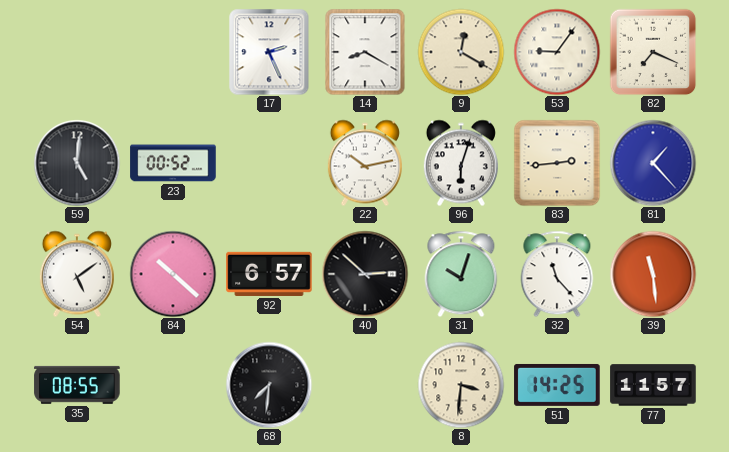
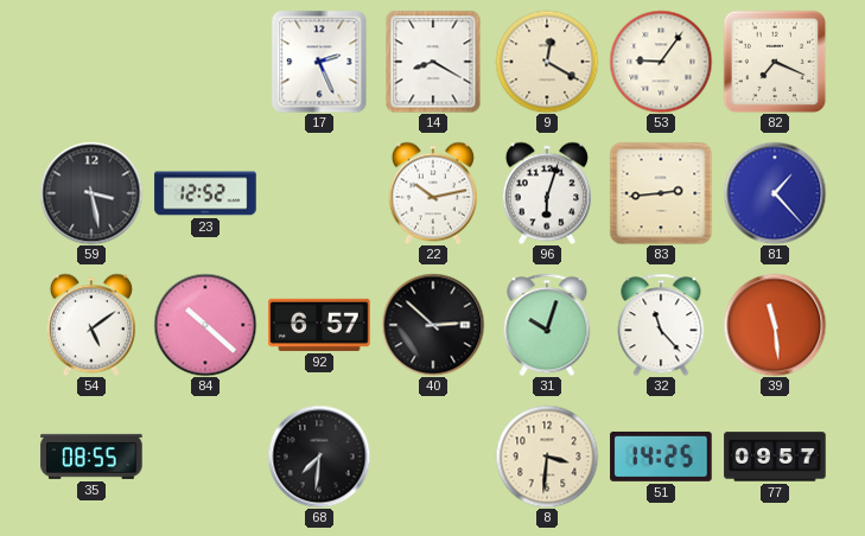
59: 5:01 -> 3:28 (91, 193)
23: 00:52 -> 12:52 (205, 193)
77: 11:57 -> 09:57 (775, 457)
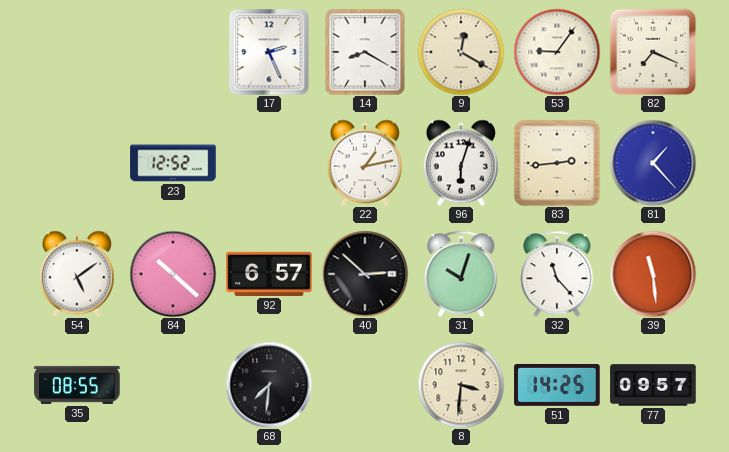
59: 3:28 -> none (91, 193)
22: 10:13 -> 1:13 (365, 163)
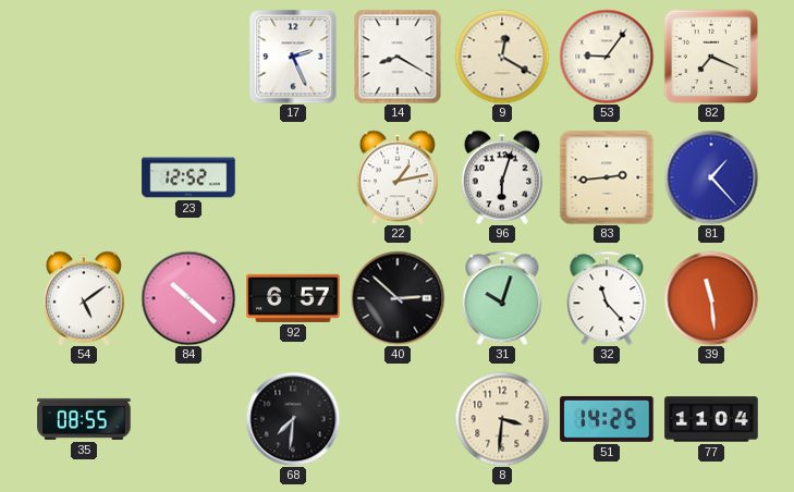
77: 09:57 -> 11:04 (711, 419)
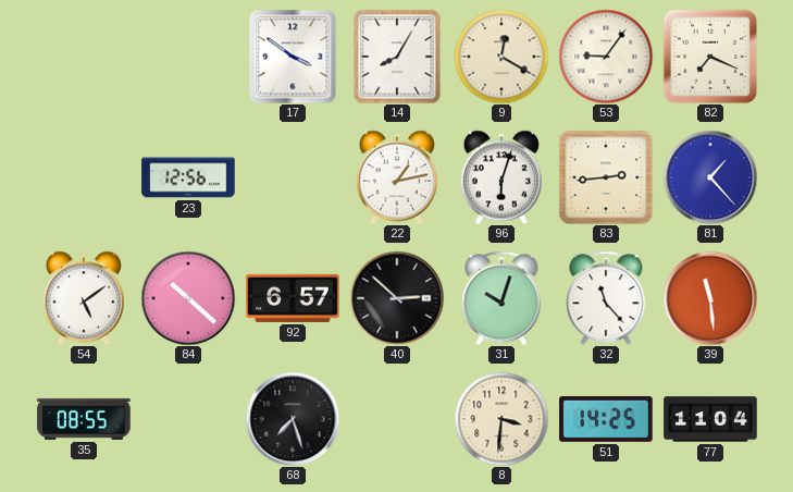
17: 2:26 -> 3:51 (293, 57)
14: 8:20 -> 8:05 (397, 57)
23: 12:52 -> 12:56 (188, 177)
68: 7:31 -> 7:27 (293, 419)
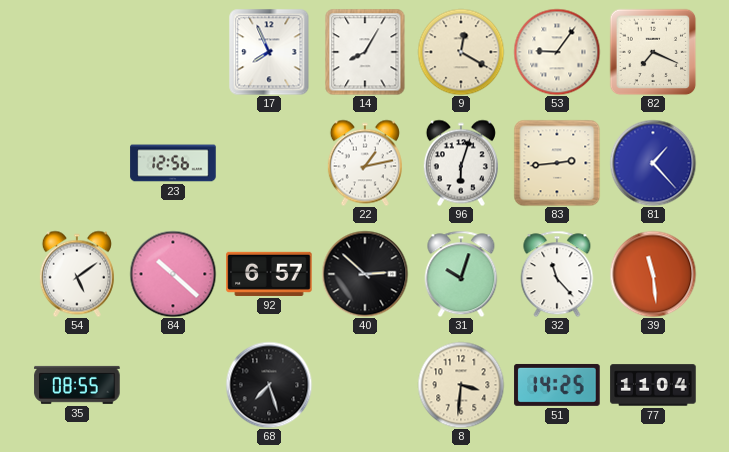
17: 3:51 -> 7:56 (269, 52)
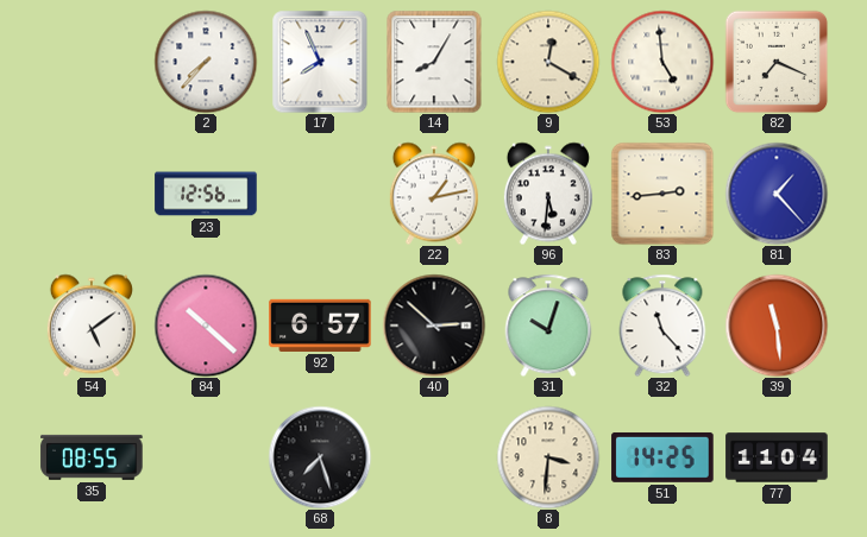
2: none -> 7:37 (206, 62)
53: 9:06 -> 4:59 (662, 62)
96: 6:03 -> 5:31 (548, 194)
